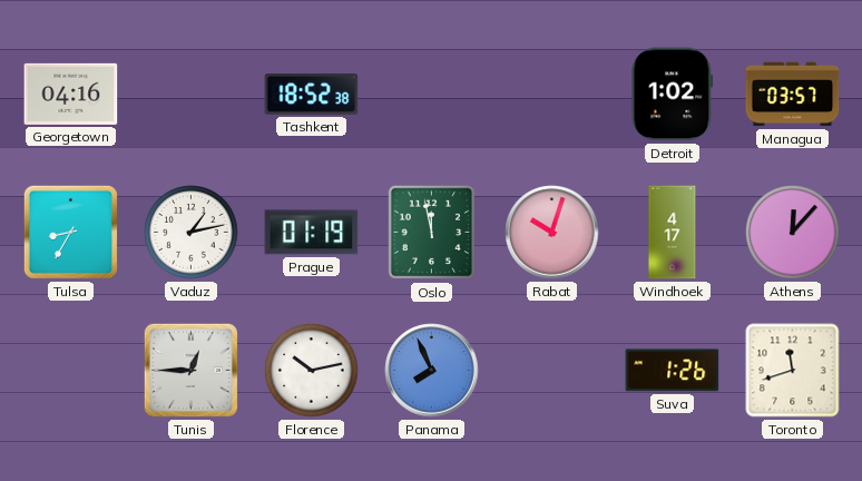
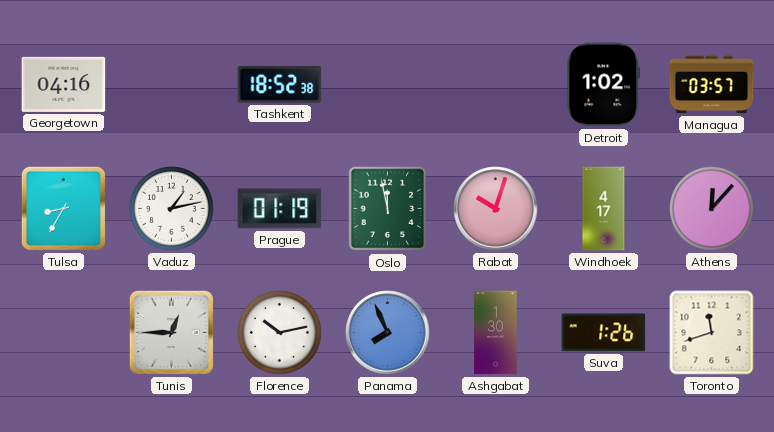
Ashgabat: none -> 1:30 (496, 333)
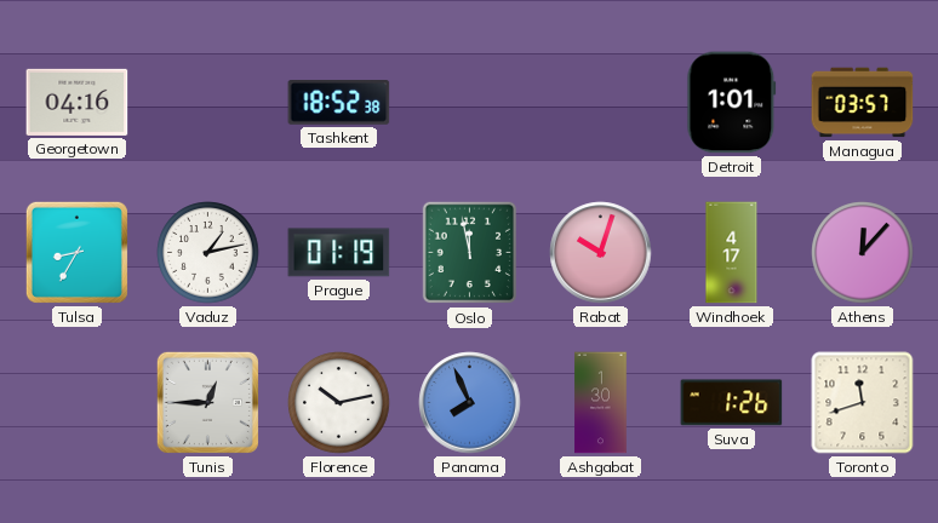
Detroit: 1:02 -> 1:01 (732, 103)
